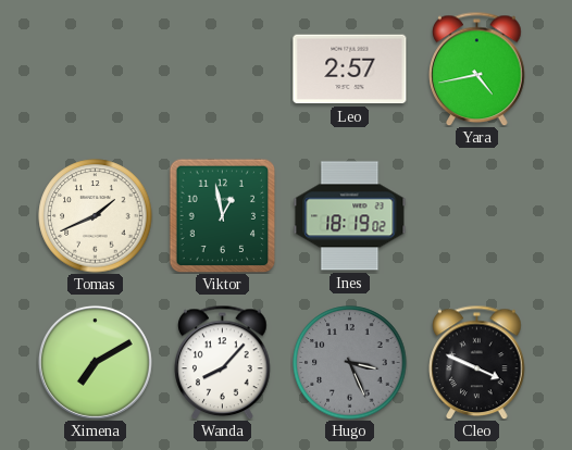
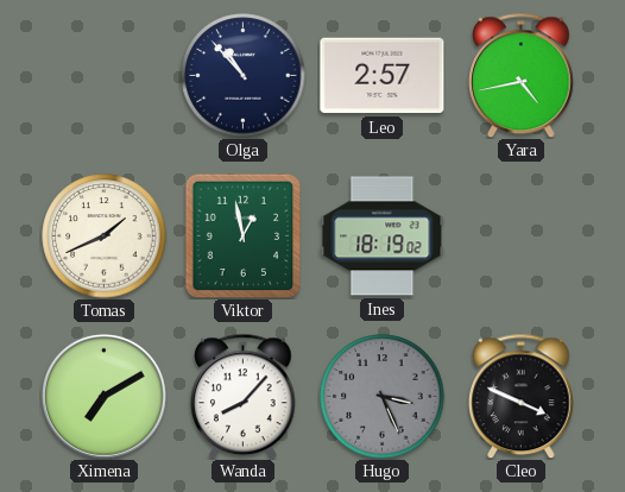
Olga: none -> 10:53 (244, 76)
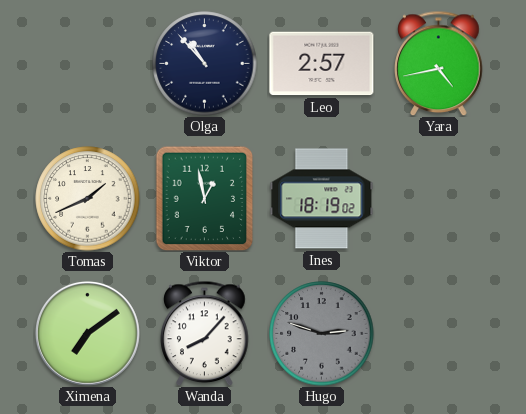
Ximena: 7:10 -> 7:09 (87, 333)
Hugo: 3:26 -> 2:48 (322, 334)
Cleo: 3:49 -> none (522, 396)
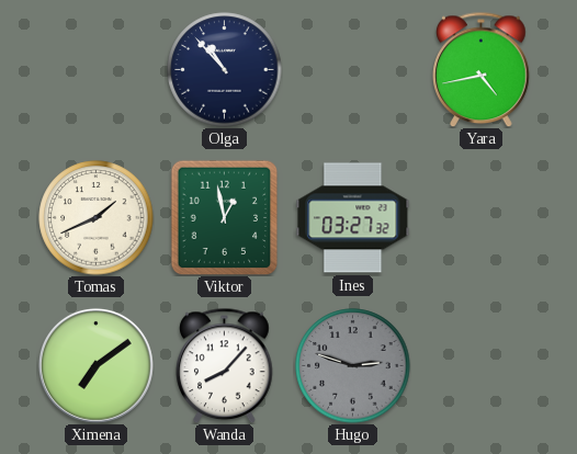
Leo: 2:57 -> none (322, 64)
Ines: 18:19 -> 03:27 (353, 218)
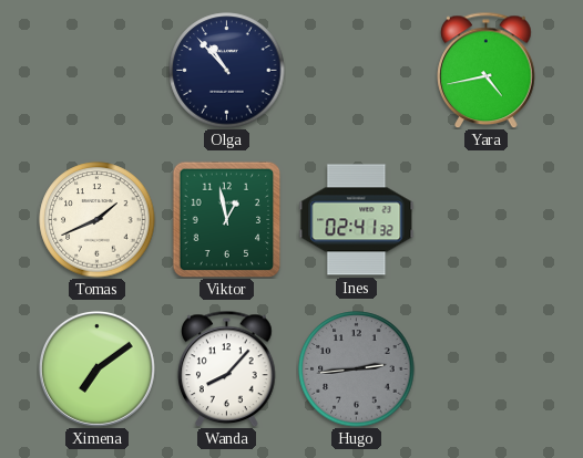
Ines: 03:27 -> 02:41 (357, 220)
Hugo: 2:48 -> 2:44 (357, 369)
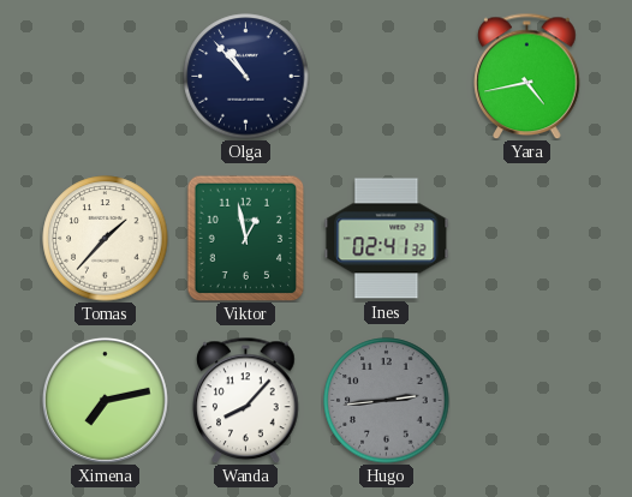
Tomas: 1:41 -> 1:37 (106, 239)
Ximena: 7:09 -> 7:13 (105, 400)
